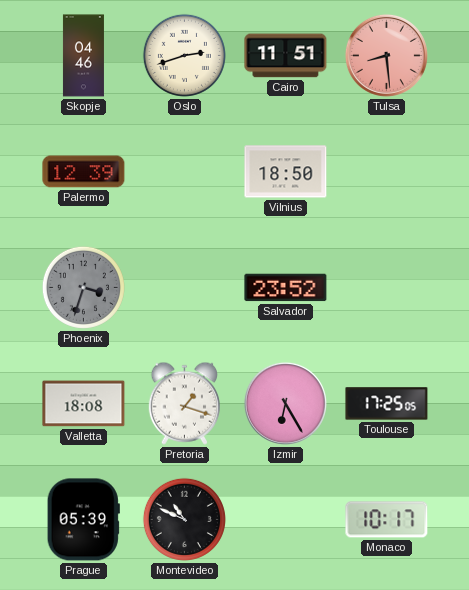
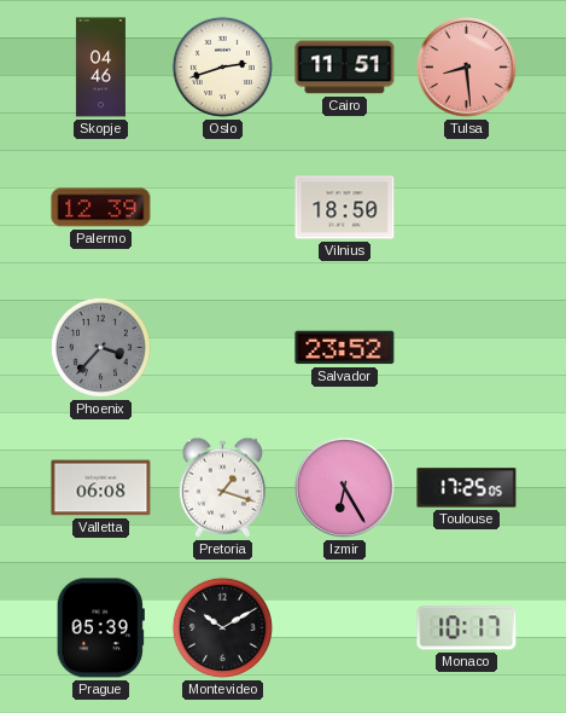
Phoenix: 3:33 -> 3:37 (100, 347)
Valletta: 18:08 -> 06:08 (101, 488)
Montevideo: 10:49 -> 10:10 (222, 627)
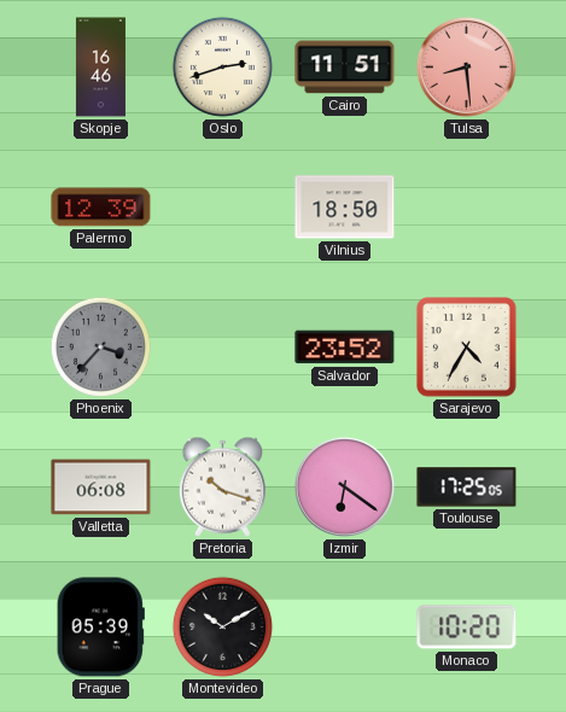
Skopje: 04:46 -> 16:46 (100, 68)
Sarajevo: none -> 4:35 (467, 348)
Pretoria: 1:18 -> 10:18 (222, 486)
Izmir: 6:25 -> 6:21 (344, 486)
Monaco: 10:17 -> 10:20 (467, 628)
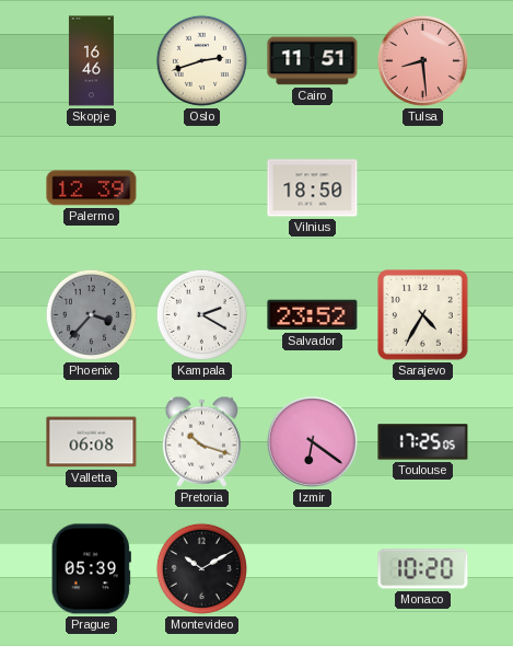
Kampala: none -> 2:20 (201, 314)
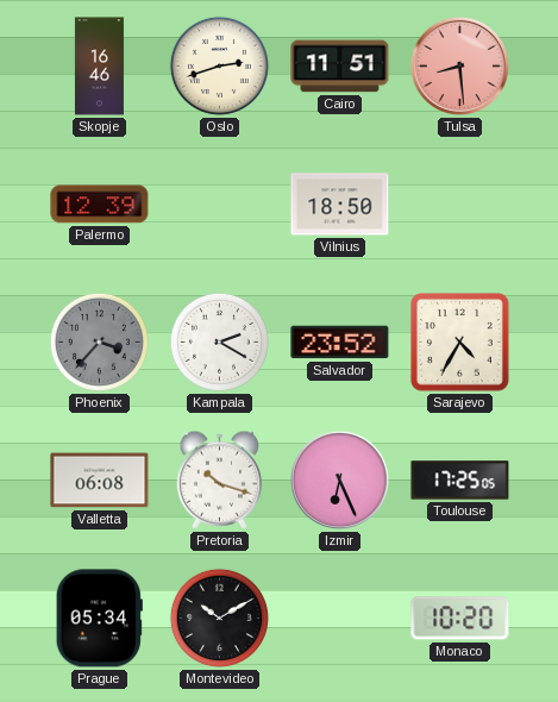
Izmir: 6:21 -> 6:26 (339, 480)
Prague: 05:39 -> 05:34 (99, 619)
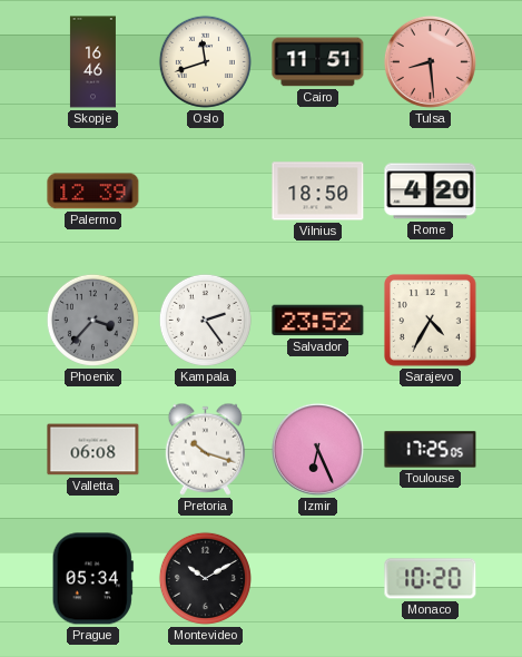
Oslo: 2:42 -> 11:42 (205, 61)
Rome: none -> 4:20 (431, 192)
Kampala: 2:20 -> 2:24 (205, 320)
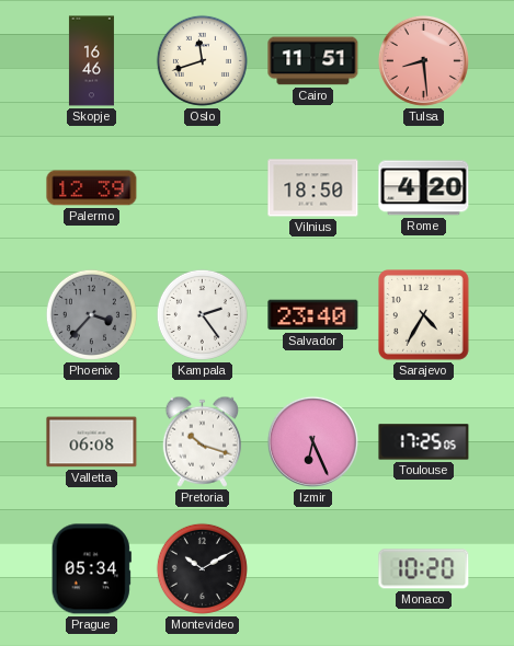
Salvador: 23:52 -> 23:40 (313, 315)
